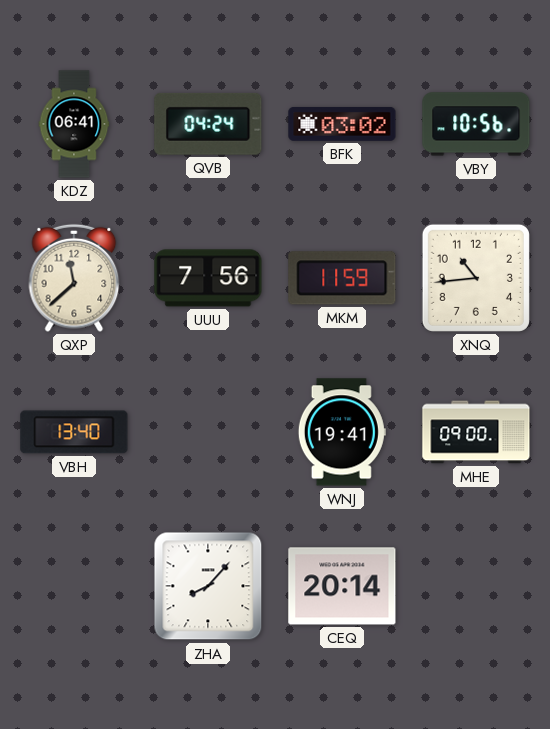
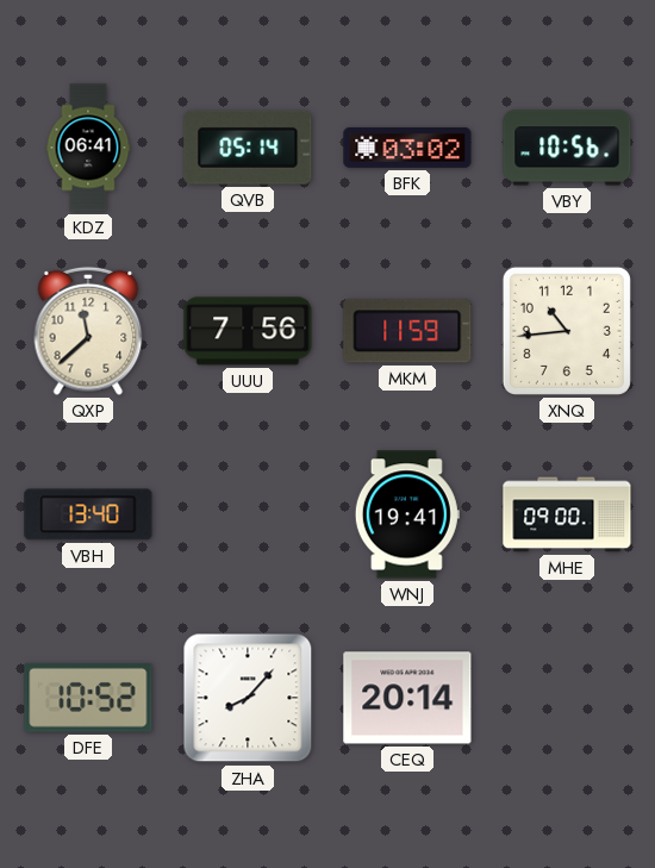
QVB: 04:24 -> 05:14 (248, 148)
DFE: none -> 10:52 (88, 698)
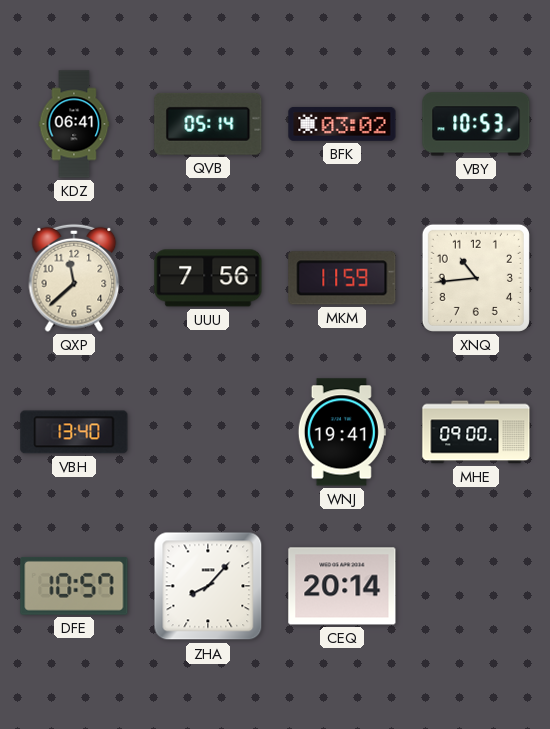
VBY: 10:56 -> 10:53 (476, 124)
DFE: 10:52 -> 10:57 (74, 586)
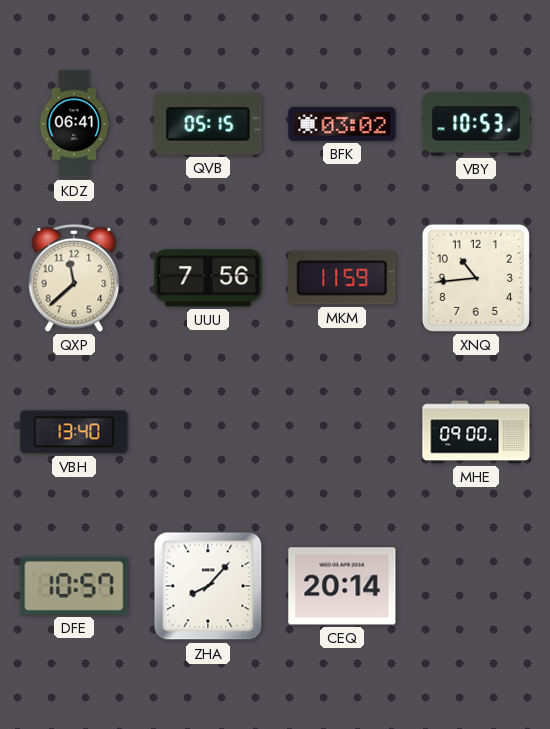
QVB: 05:14 -> 05:15 (208, 124)
WNJ: 19:41 -> none (342, 432)
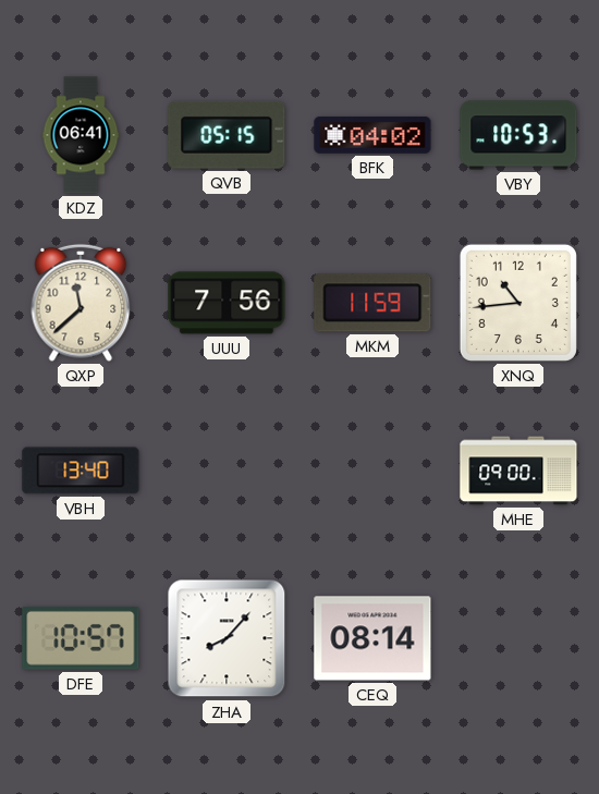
BFK: 03:02 -> 04:02 (372, 135)
CEQ: 20:14 -> 08:14 (372, 638)
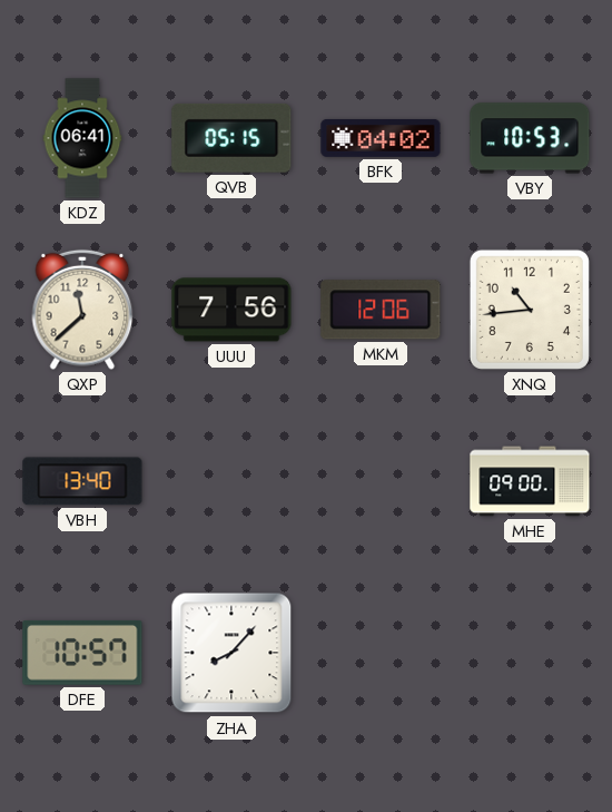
MKM: 11:59 -> 12:06 (381, 310)
CEQ: 08:14 -> none (372, 638)
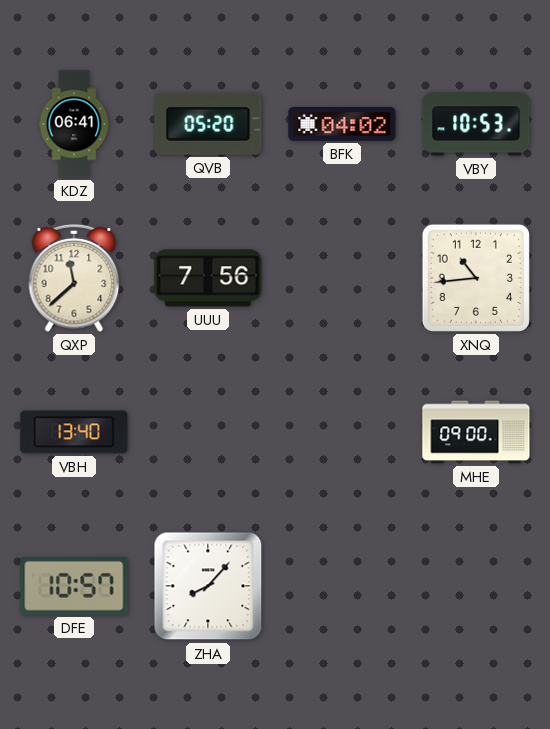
QVB: 05:15 -> 05:20 (208, 124)
MKM: 12:06 -> none (381, 310)
